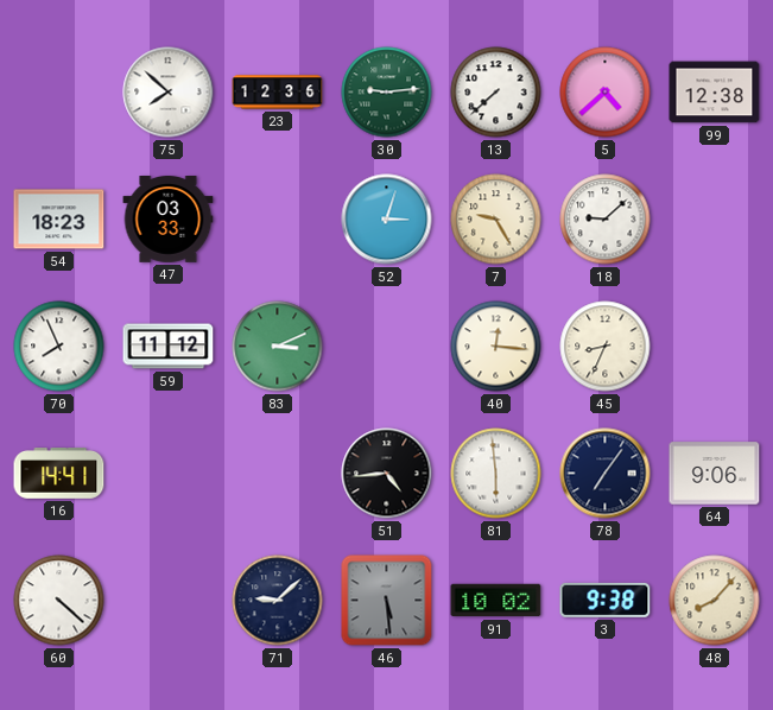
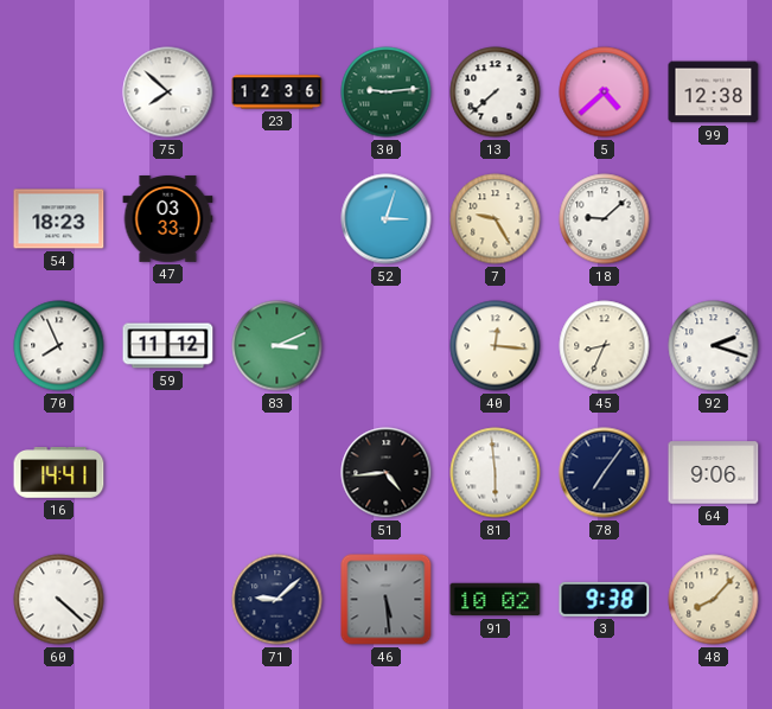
92: none -> 2:18 (714, 346)
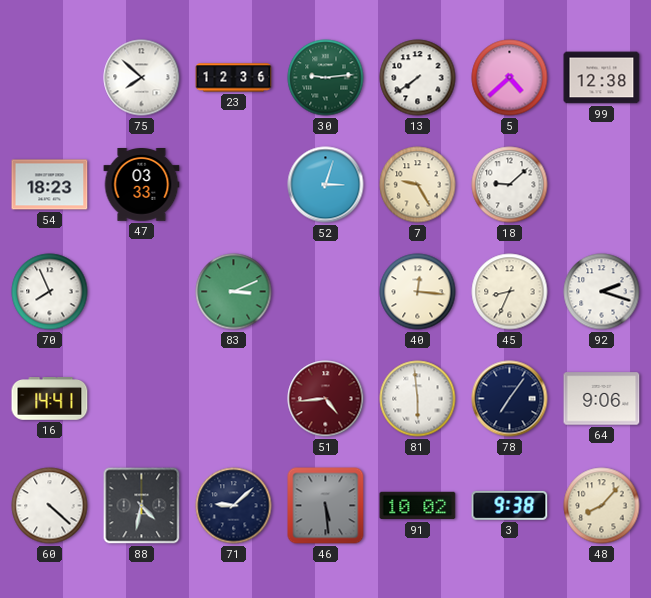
13: 7:38 -> 7:39 (418, 78)
59: 11:12 -> none (168, 346)
51 dial: black -> burgundy (326, 399)
88: none -> 4:32 (142, 506)
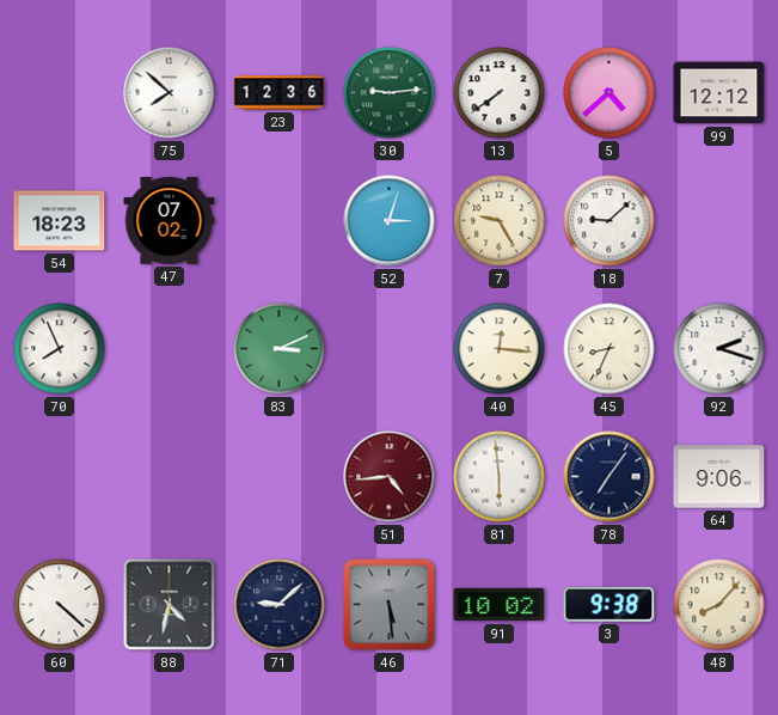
99: 12:38 -> 12:12 (719, 93)
47: 03:33 -> 07:02 (170, 221)
16: 14:41 -> none (50, 399)
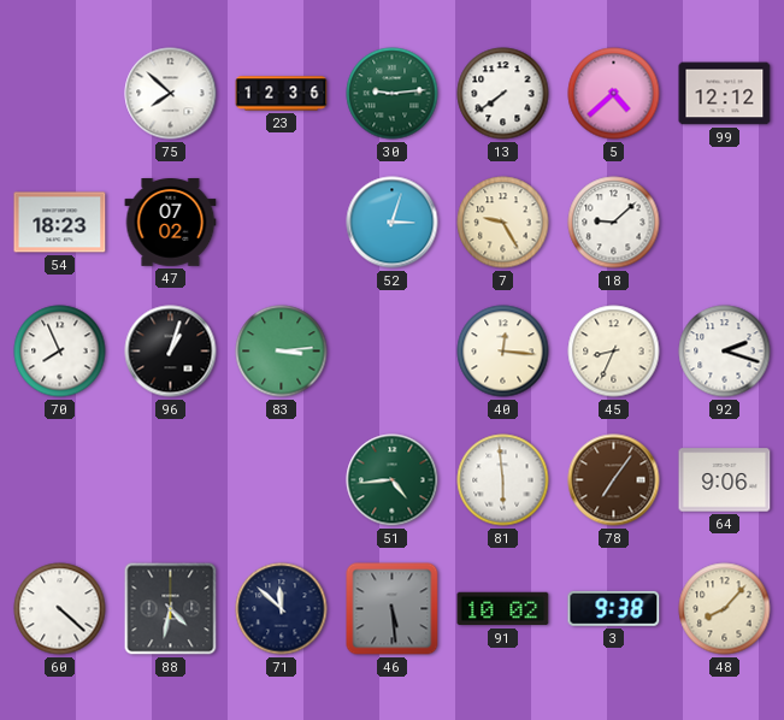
96: none -> 1:03 (171, 352)
83: 3:11 -> 3:14 (282, 352)
51 dial: burgundy -> green (393, 480)
78 dial: navy -> brown (614, 480)
71: 9:08 -> 11:52 (282, 609)
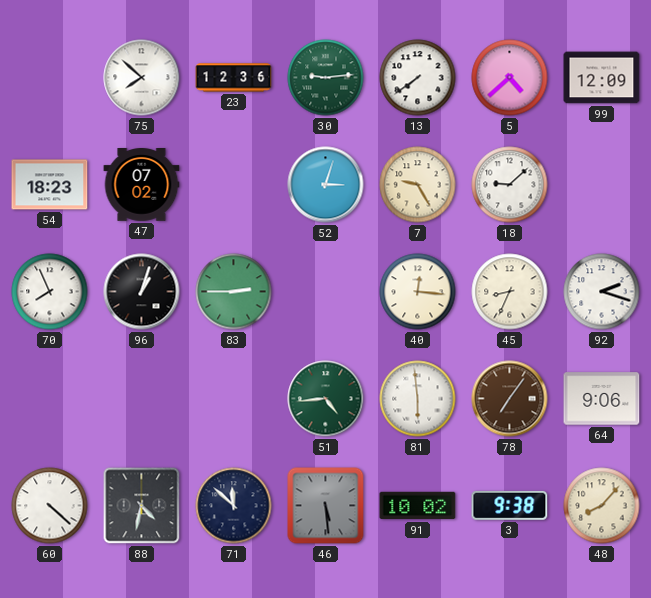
99: 12:12 -> 12:09 (602, 78)
83: 3:14 -> 2:45 (234, 292)
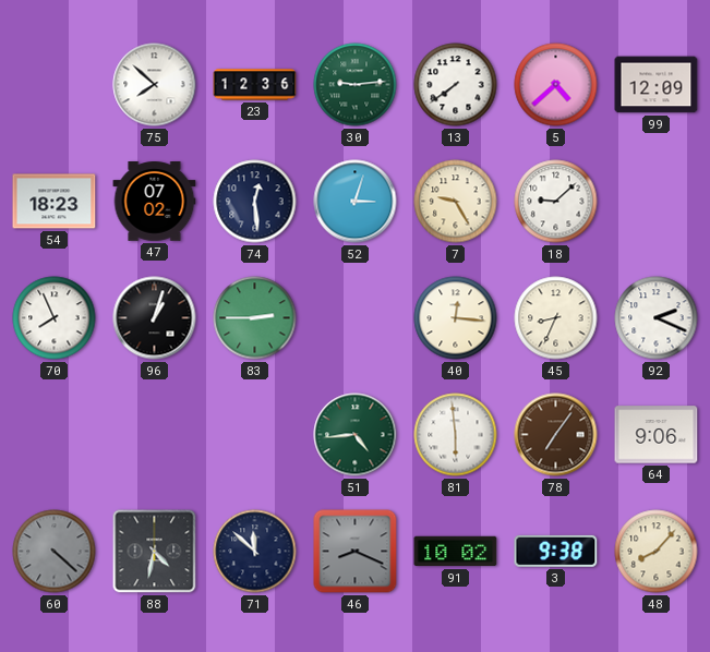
74: none -> 12:29 (255, 202)
92: 2:18 -> 2:19 (657, 318)
60 dial: white -> grey (55, 552)
46: 5:29 -> 8:19 (356, 552)
